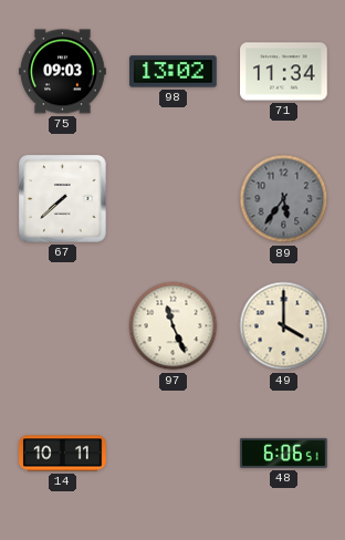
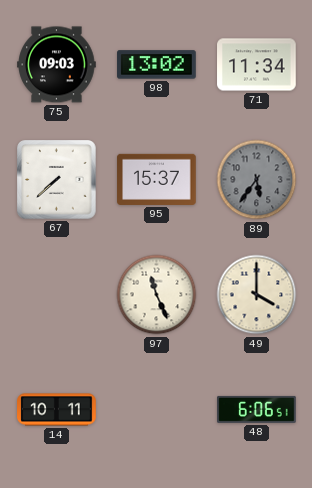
95: none -> 15:37 (157, 179)
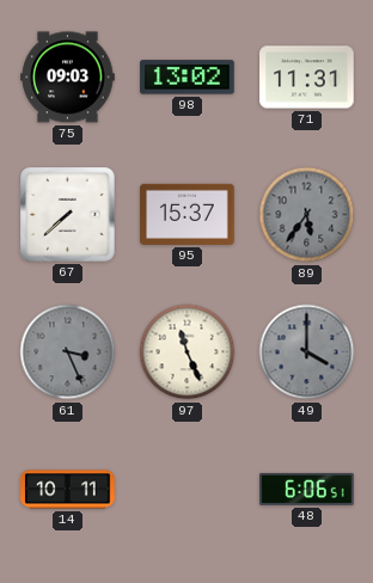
71: 11:34 -> 11:31 (307, 78)
61: none -> 3:26 (68, 352)
49 dial: cream -> grey (307, 352)
